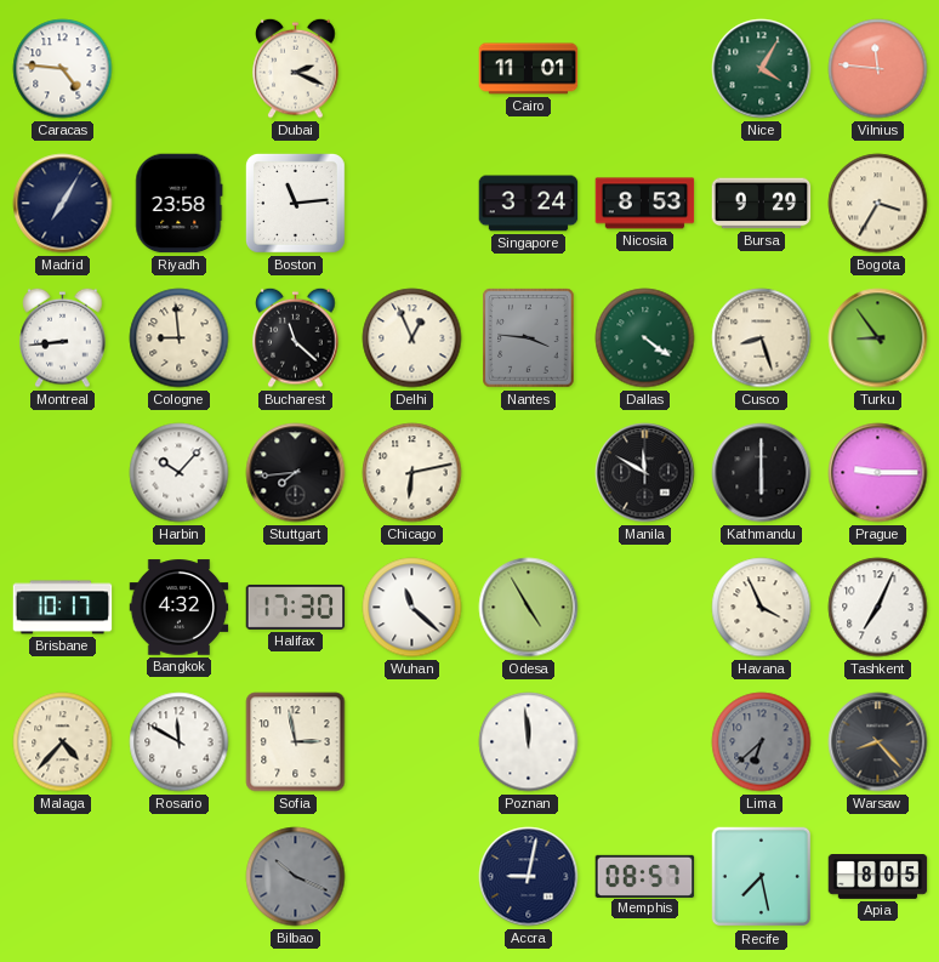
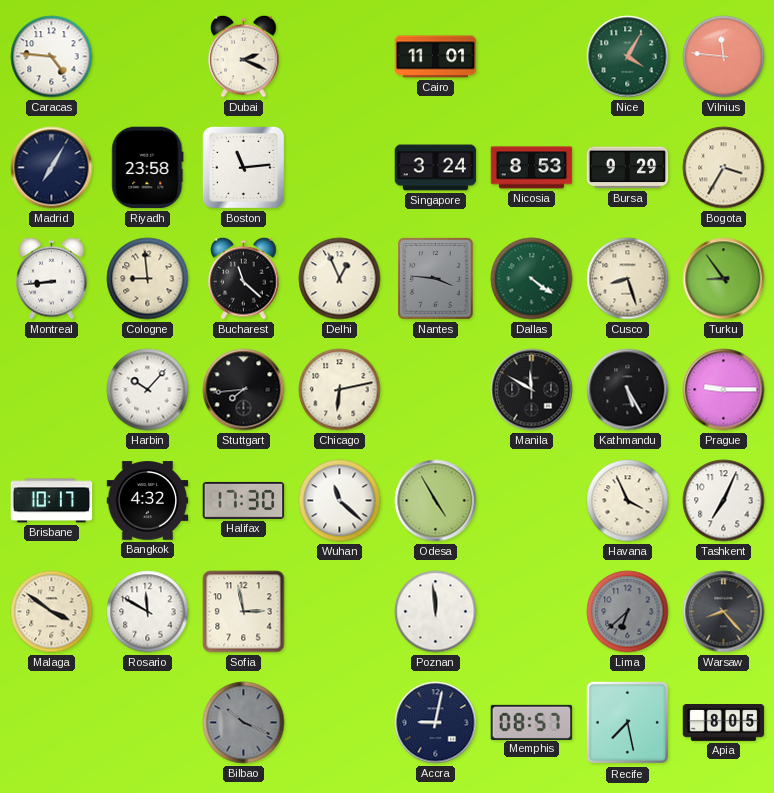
Kathmandu: 6:00 -> 5:25 (628, 390)
Malaga: 4:37 -> 3:51 (52, 612)
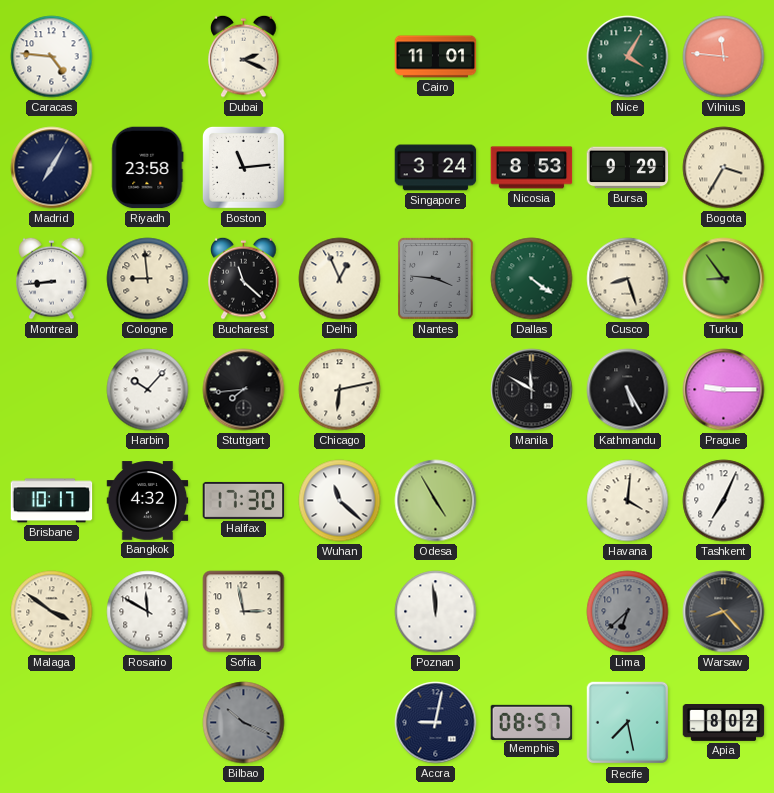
Havana: 3:56 -> 4:01 (628, 501)
Apia: 8:05 -> 8:02 (724, 723)
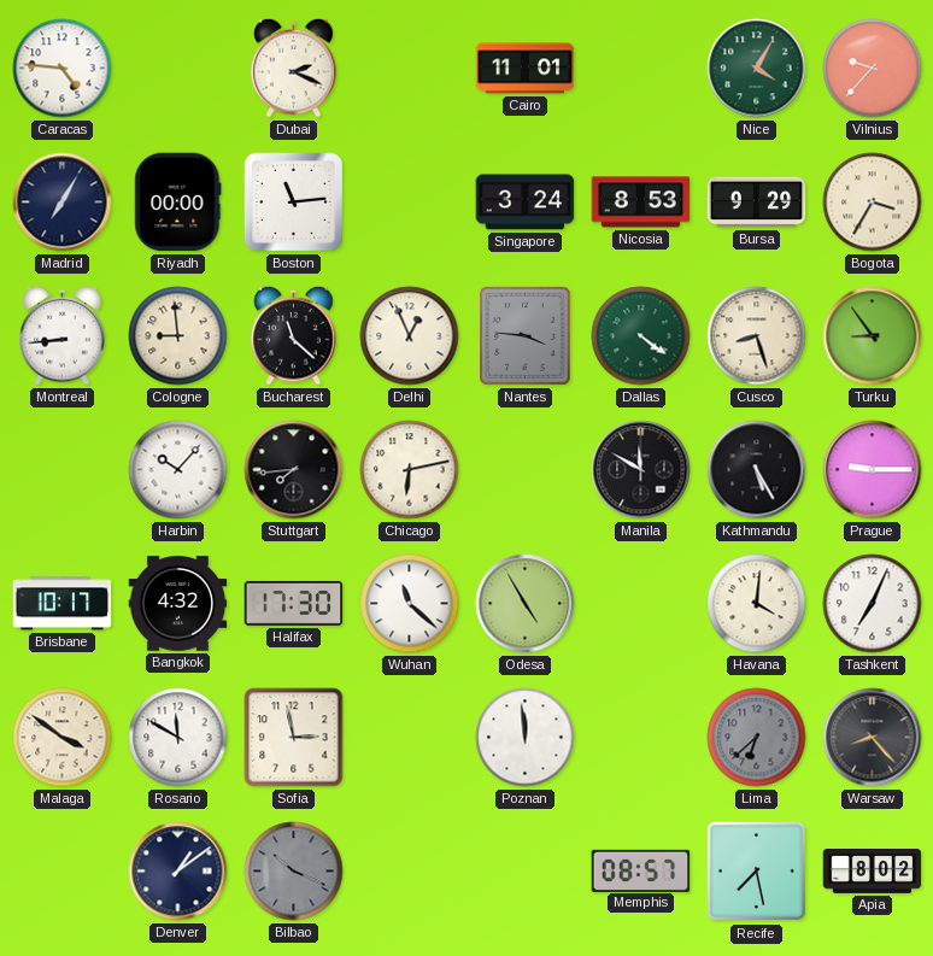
Vilnius: 11:46 -> 9:37 (873, 69)
Riyadh: 23:58 -> 00:00 (178, 203)
Denver: none -> 1:09 (178, 872)
Accra: 9:02 -> none (436, 723)
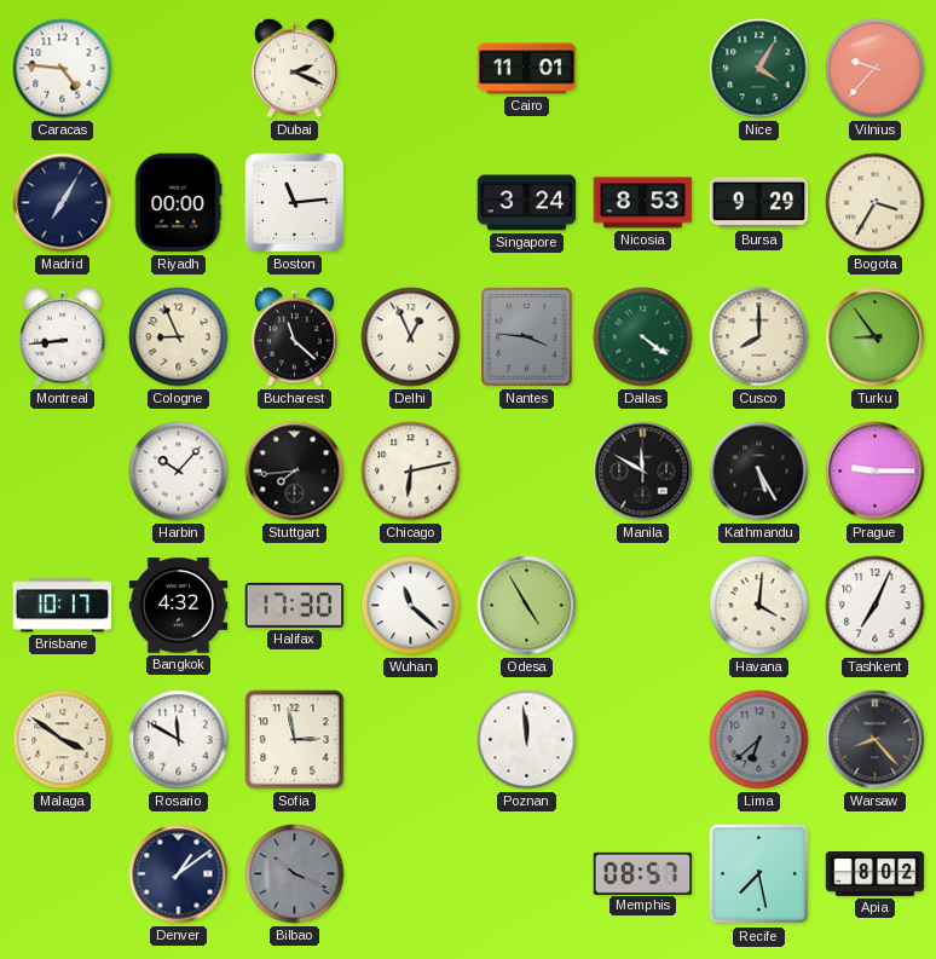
Cologne: 8:59 -> 8:56 (179, 337)
Cusco: 8:27 -> 8:00 (759, 337)
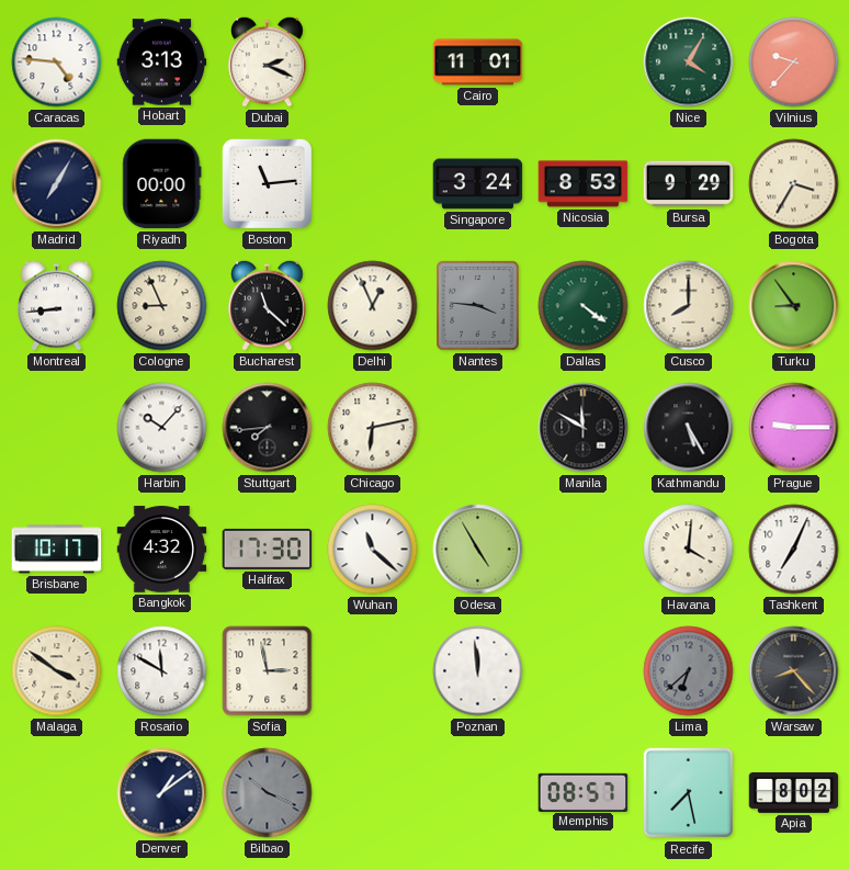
Hobart: none -> 3:13 (162, 63)
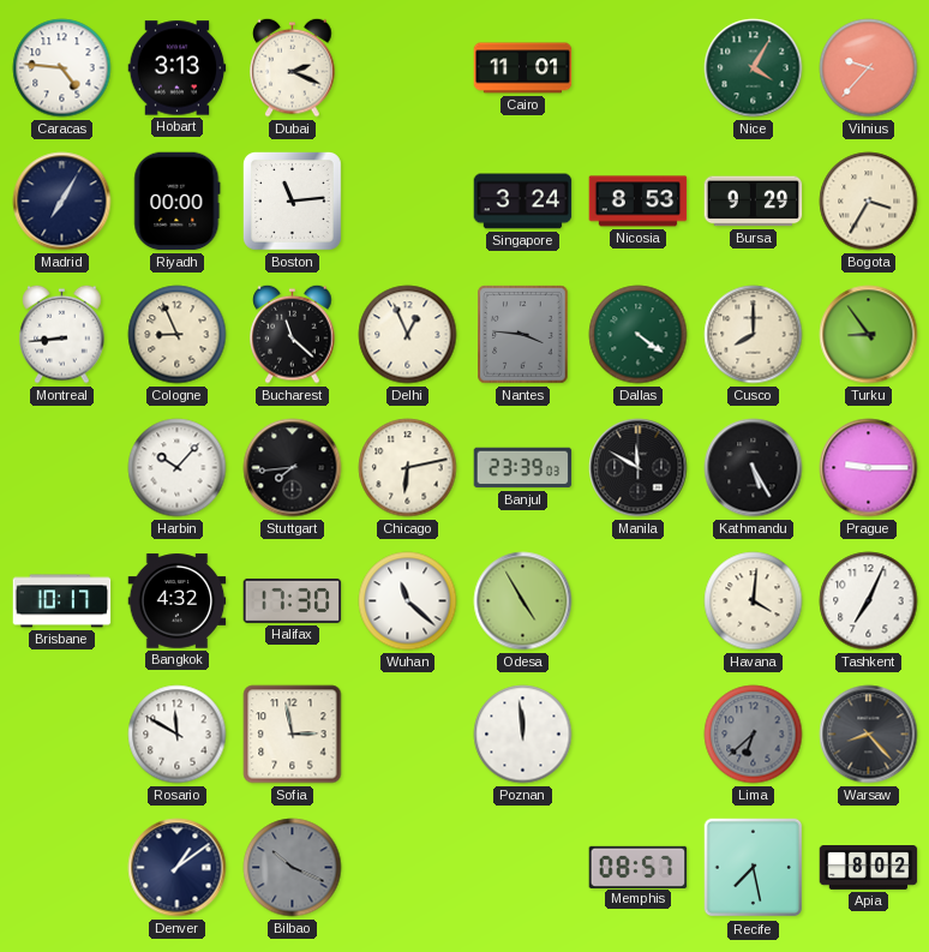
Banjul: none -> 23:39 (523, 468)
Malaga: 3:51 -> none (57, 671)
